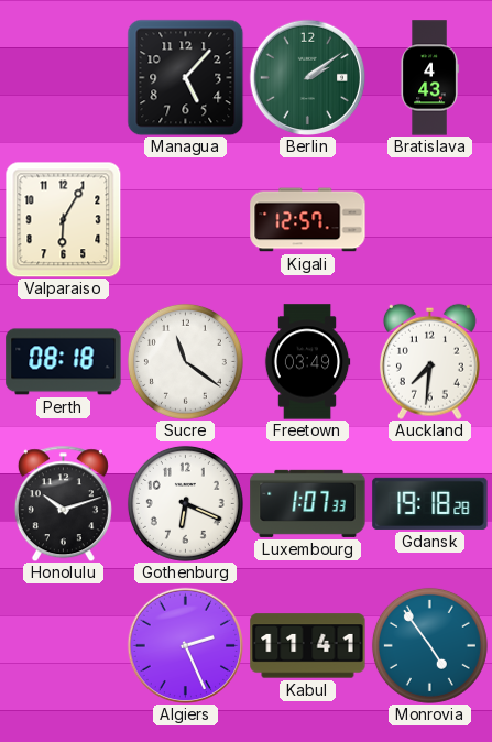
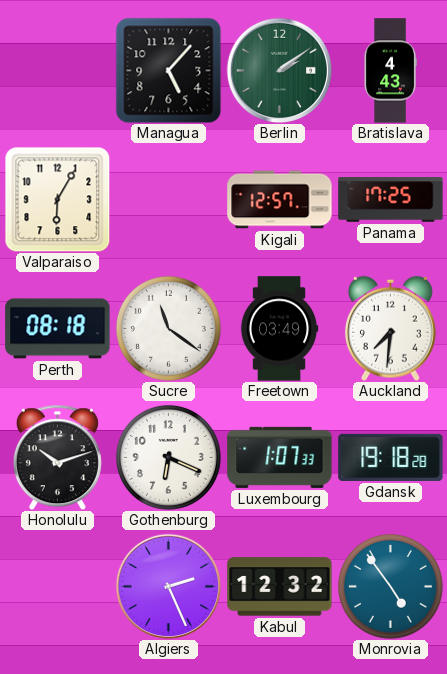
Panama: none -> 17:25 (391, 200)
Kabul: 11:41 -> 12:32 (280, 587)
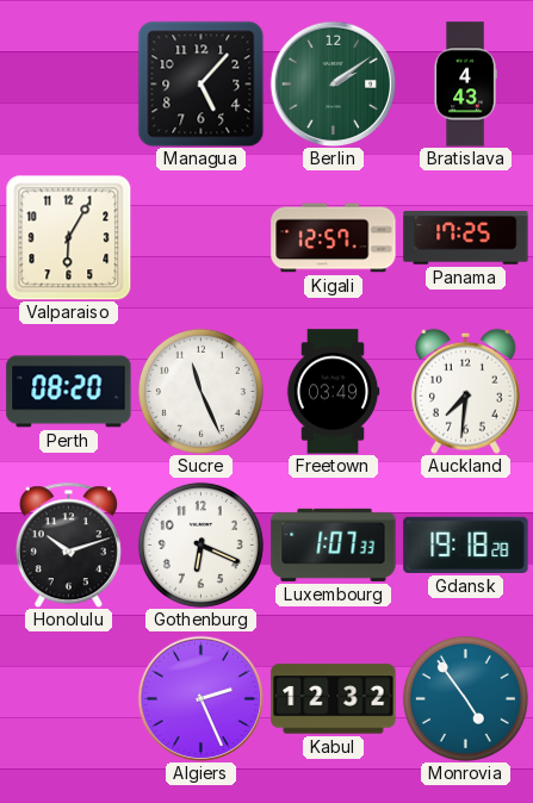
Perth: 08:18 -> 08:20 (69, 392)
Sucre: 11:21 -> 11:26 (200, 391)
